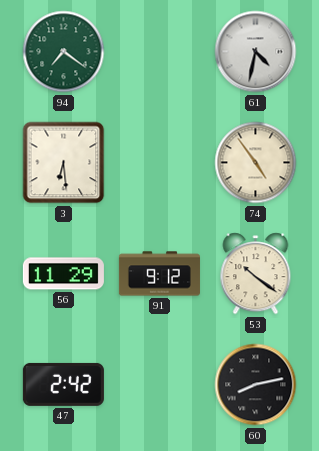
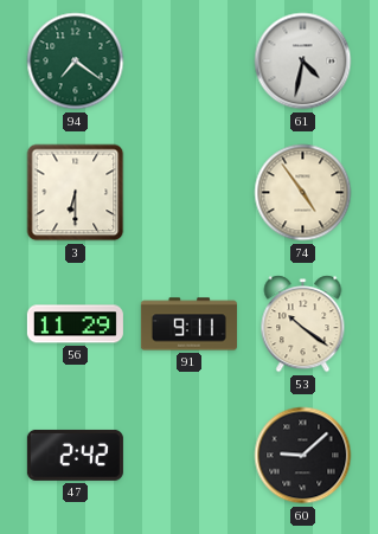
3: 6:29 -> 6:30 (76, 193)
91: 9:12 -> 9:11 (188, 324)
60: 8:13 -> 9:08 (303, 456)
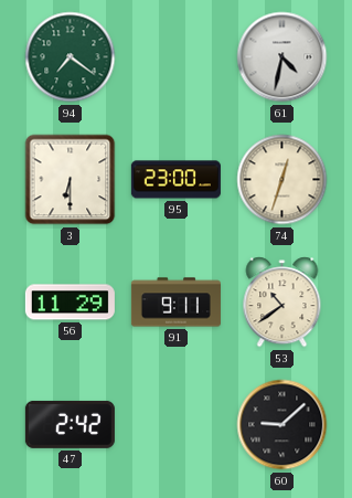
95: none -> 23:00 (175, 180)
74: 4:54 -> 12:33 (282, 180)
53: 10:21 -> 10:39 (282, 303)
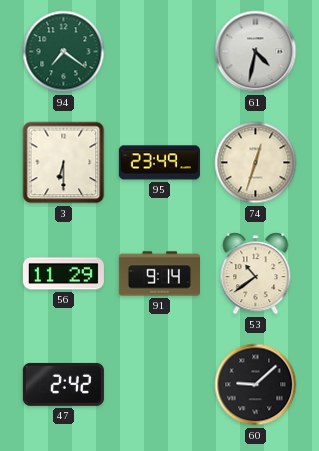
95: 23:00 -> 23:49 (159, 163)
91: 9:11 -> 9:14 (159, 274)
